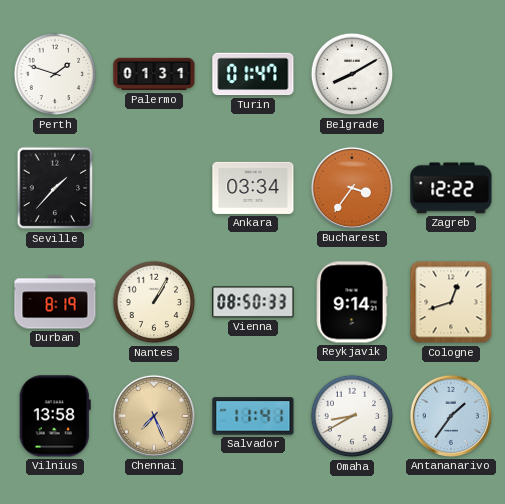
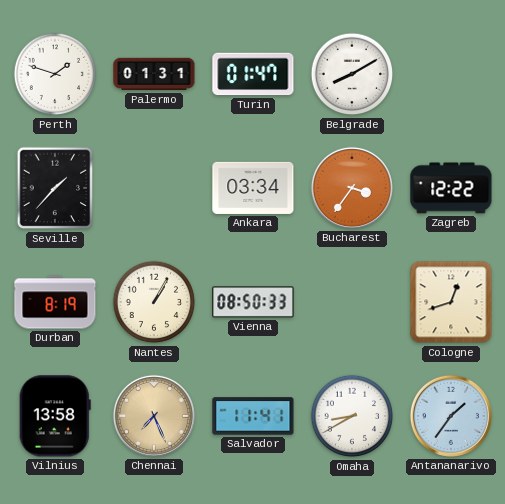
Reykjavik: 9:14 -> none (352, 302)
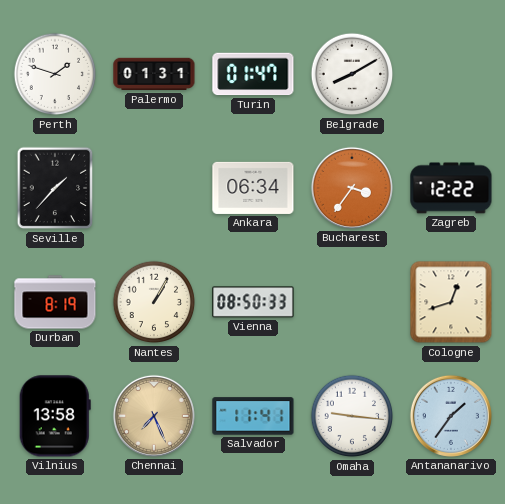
Ankara: 03:34 -> 06:34 (253, 188)
Omaha: 8:40 -> 9:16 (352, 416)
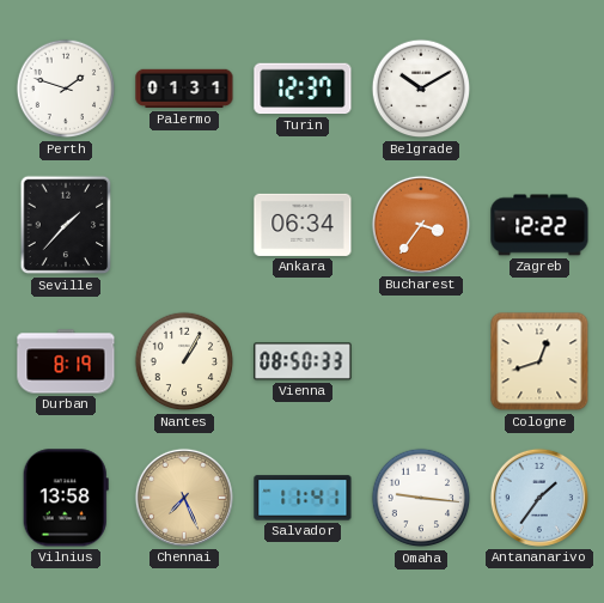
Turin: 01:47 -> 12:37 (303, 89)
Belgrade: 8:10 -> 10:10 (421, 89)
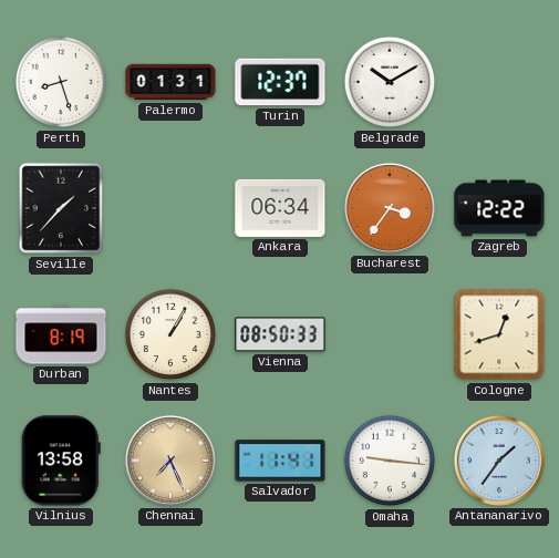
Perth: 1:48 -> 8:27 (61, 82)
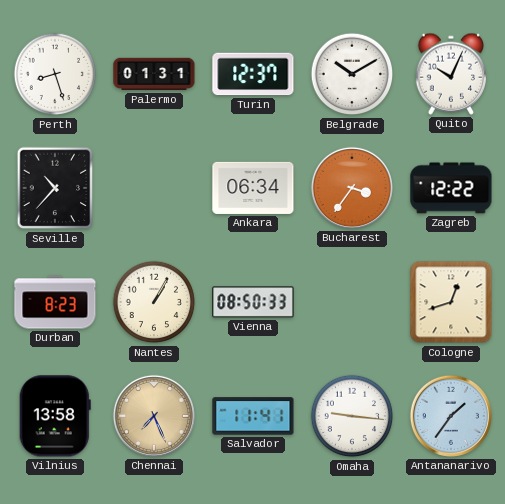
Quito: none -> 10:04 (450, 74)
Seville: 1:37 -> 10:37 (55, 188)
Durban: 8:19 -> 8:23 (55, 302)
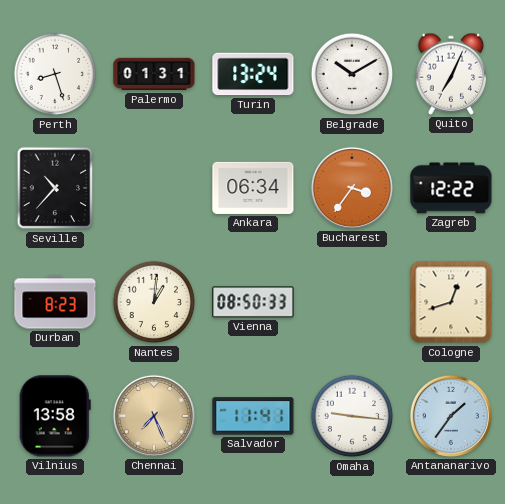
Turin: 12:37 -> 13:24 (253, 74)
Quito: 10:04 -> 7:04 (450, 74)
Nantes: 1:05 -> 1:01 (154, 302)
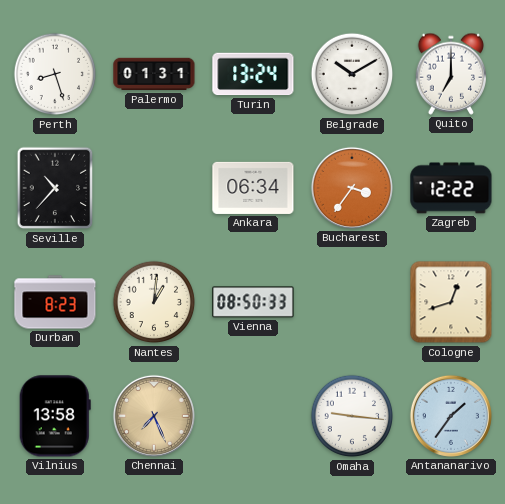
Quito: 7:04 -> 7:00 (450, 74)
Salvador: 11:41 -> none (253, 416)
